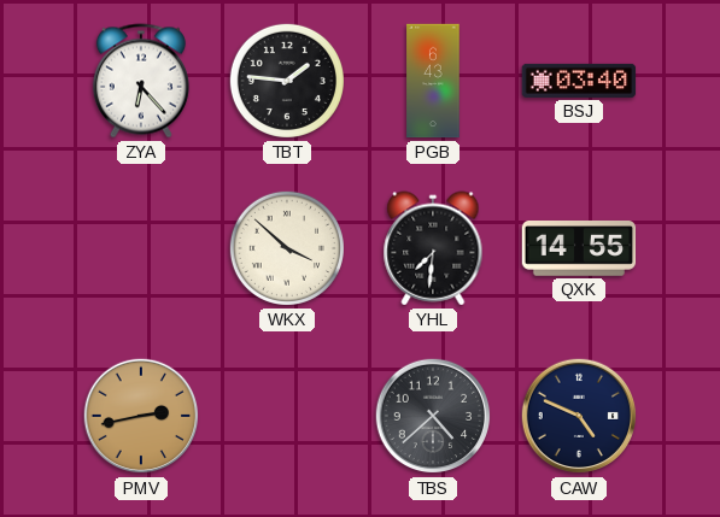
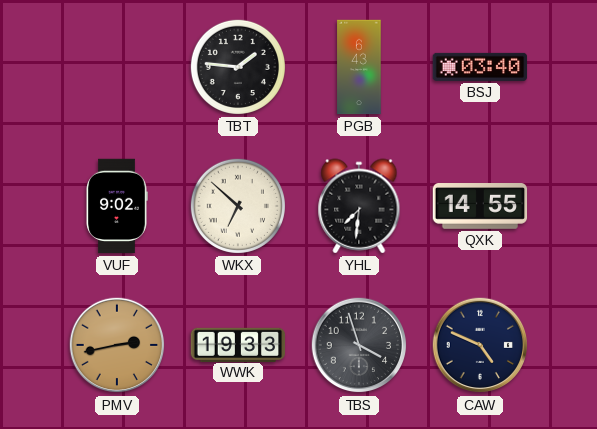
ZYA: 6:23 -> none (141, 81)
VUF: none -> 9:02 (117, 206)
WKX: 3:52 -> 6:52 (238, 206)
WWK: none -> 19:33 (238, 344)
TBS: 4:38 -> 3:57 (359, 345)
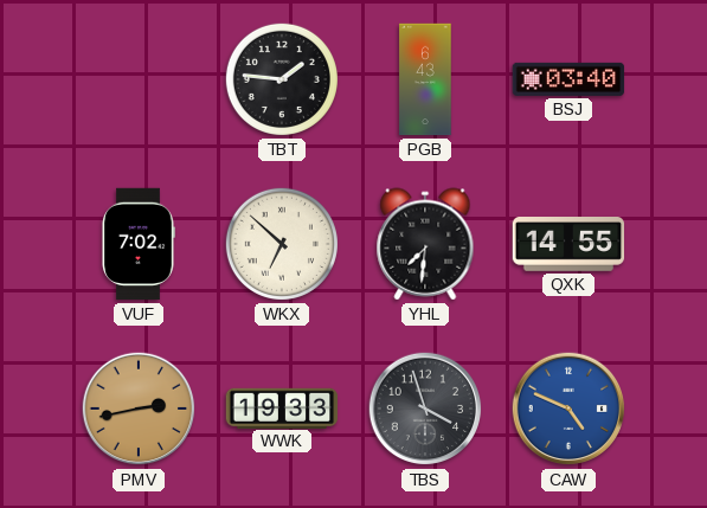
VUF: 9:02 -> 7:02 (139, 244)
CAW dial: navy -> blue (568, 409)
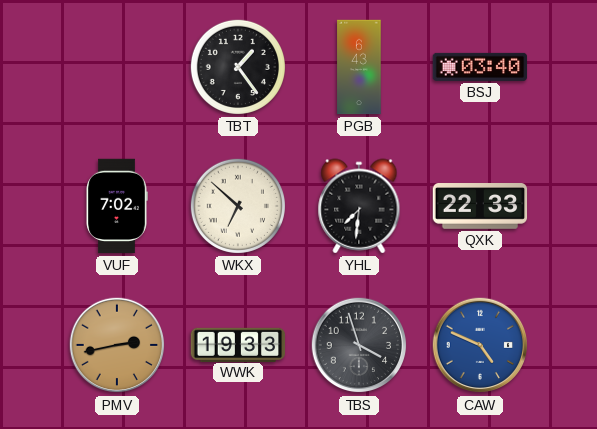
TBT: 1:46 -> 1:24 (238, 67)
QXK: 14:55 -> 22:33 (480, 207)
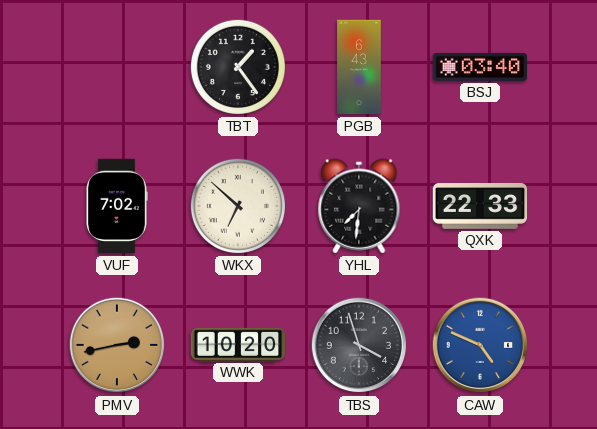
WWK: 19:33 -> 10:20 (238, 344)
